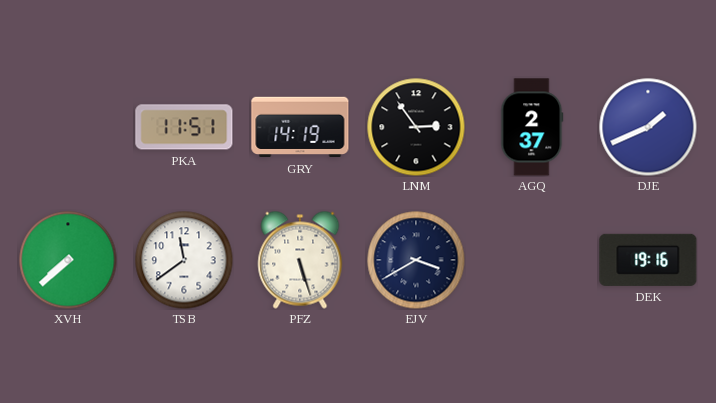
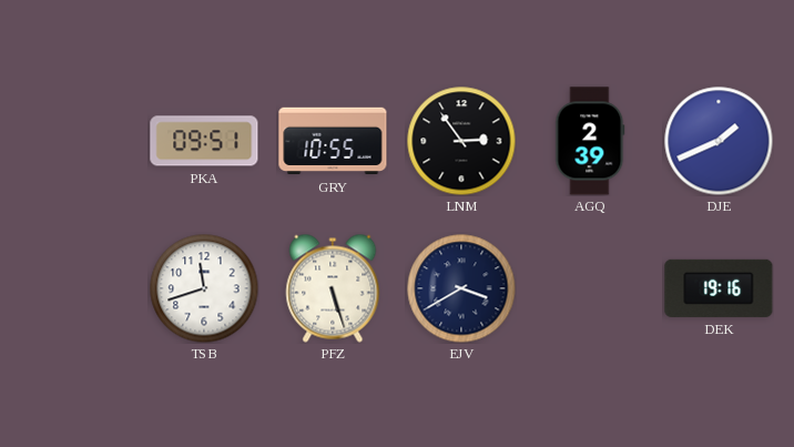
PKA: 11:51 -> 09:51 (204, 141)
GRY: 14:19 -> 10:55 (333, 141)
AGQ: 2:37 -> 2:39 (590, 141)
XVH: 7:38 -> none (68, 260)
TSB: 11:39 -> 11:42 (204, 288)
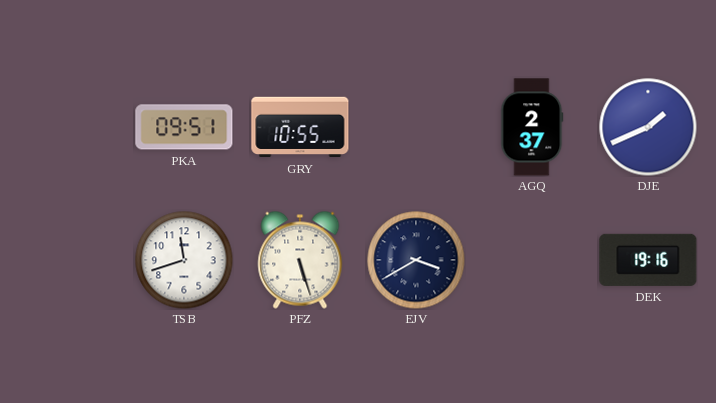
LNM: 2:54 -> none (461, 141)
AGQ: 2:39 -> 2:37 (532, 127)
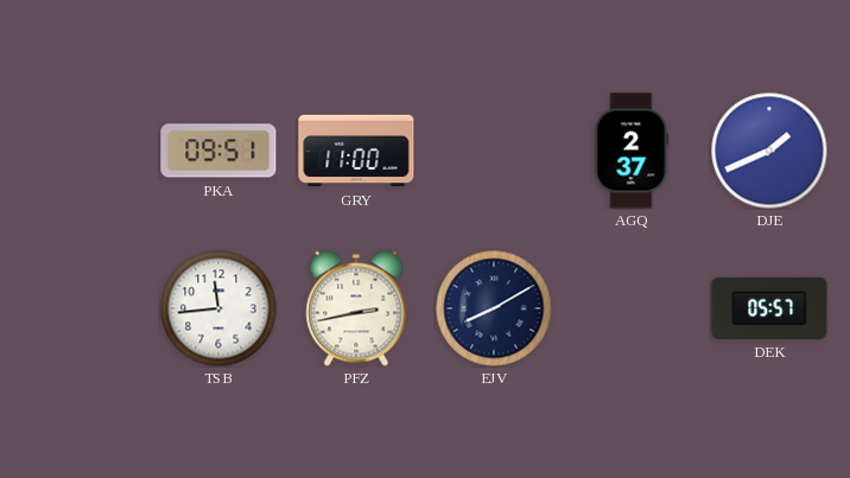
GRY: 10:55 -> 11:00 (356, 151)
TSB: 11:42 -> 11:44 (218, 308)
PFZ: 5:27 -> 2:43 (356, 308)
EJV: 3:40 -> 8:10 (494, 308)
DEK: 19:16 -> 05:57 (769, 308)
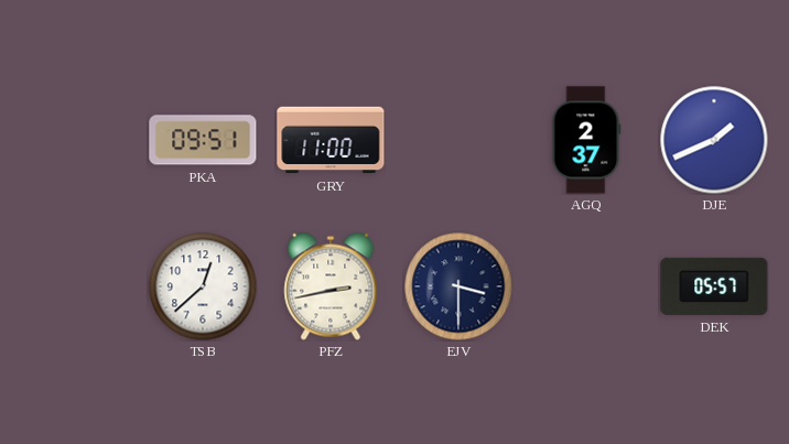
TSB: 11:44 -> 12:38 (203, 286)
EJV: 8:10 -> 3:30 (458, 286)
